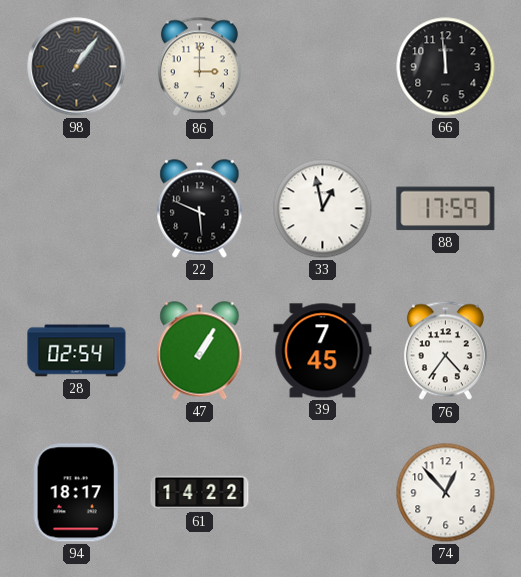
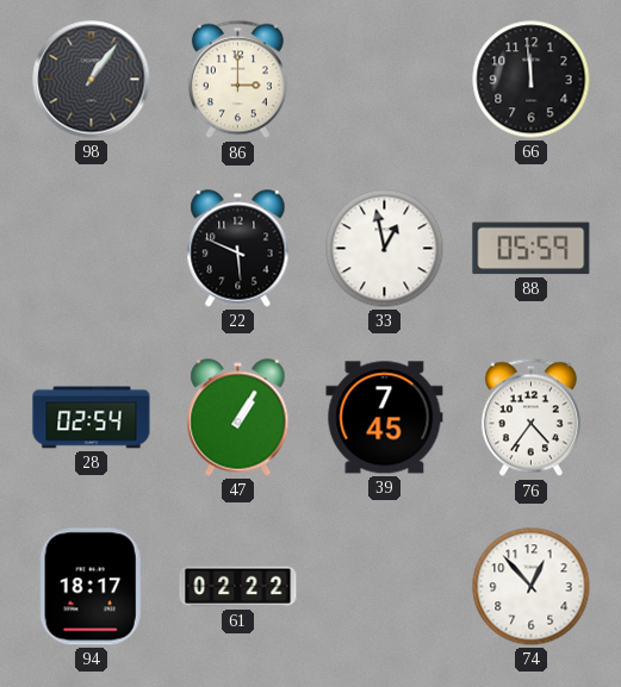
88: 17:59 -> 05:59 (532, 249)
61: 14:22 -> 02:22 (238, 587)
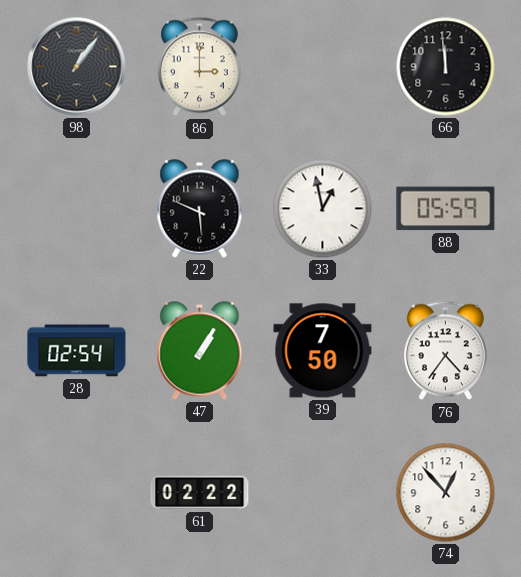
39: 7:45 -> 7:50 (323, 351)
94: 18:17 -> none (91, 587)
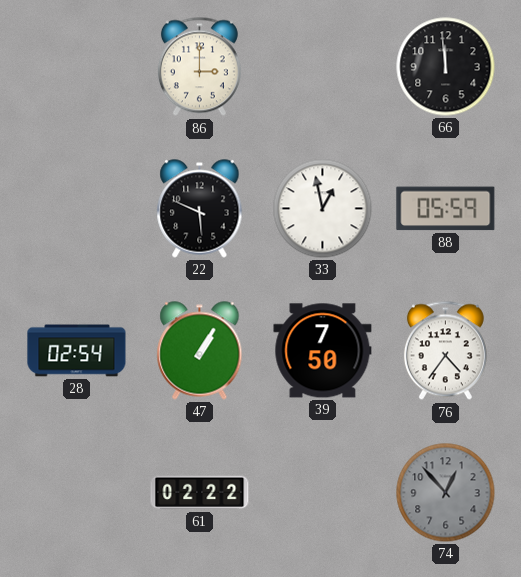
98: 1:06 -> none (77, 67)
74 dial: white -> grey (446, 493)
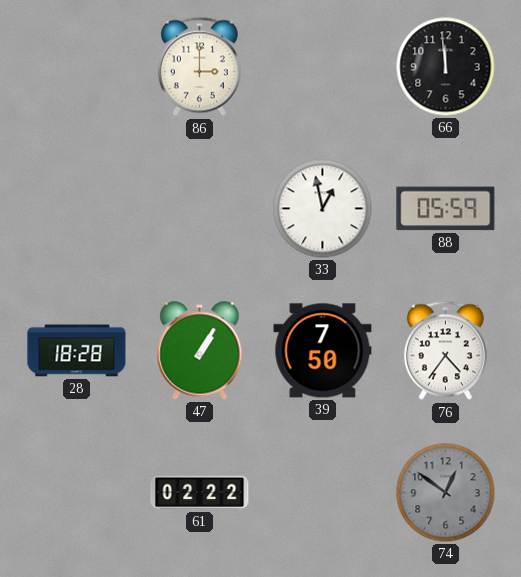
22: 5:49 -> none (200, 209)
28: 02:54 -> 18:28 (77, 351)
74: 12:53 -> 12:51 (446, 493)
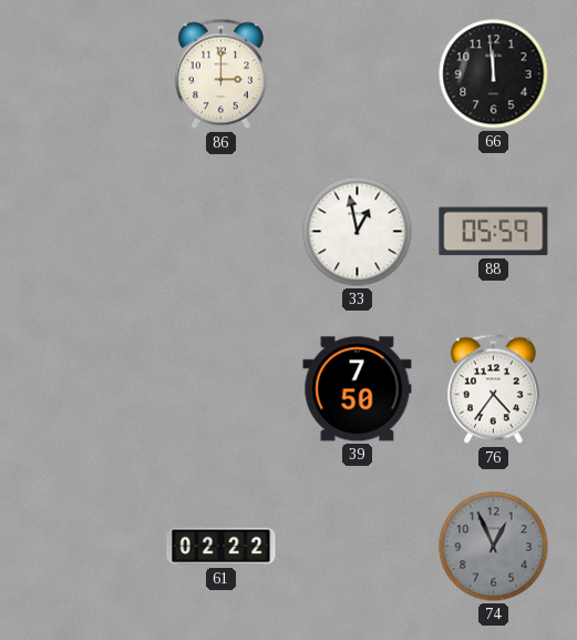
28: 18:28 -> none (77, 351)
47: 1:05 -> none (200, 351)
74: 12:51 -> 12:56 (494, 547)
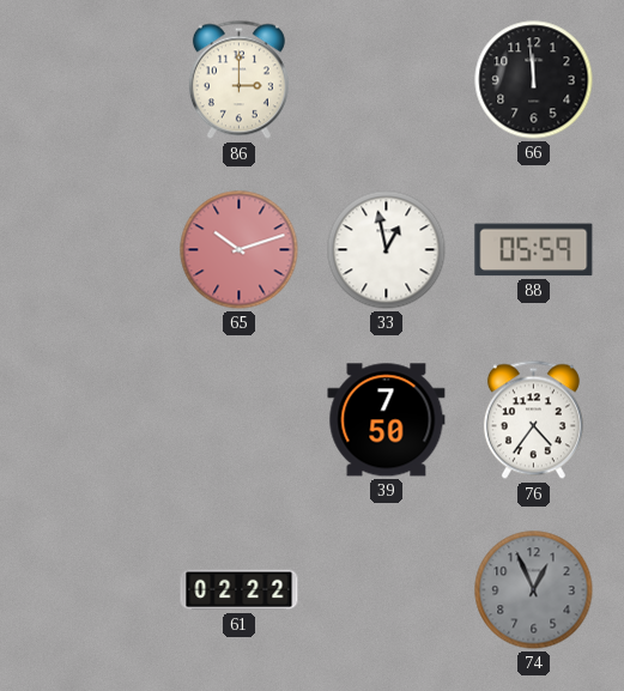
65: none -> 10:12 (240, 250)
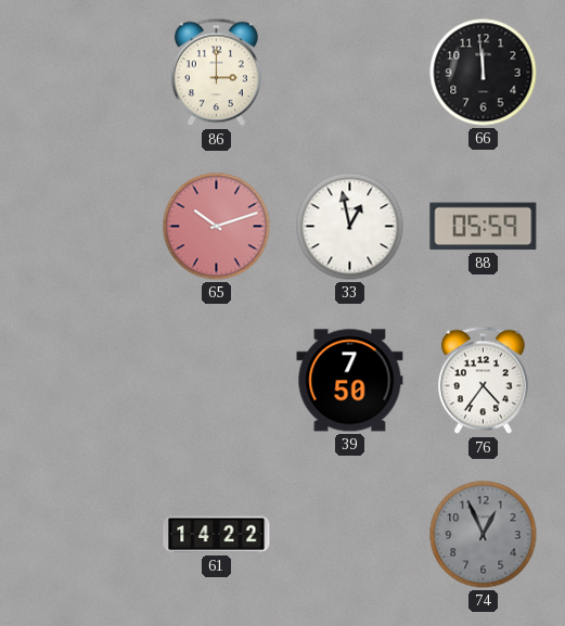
61: 02:22 -> 14:22 (217, 535)
